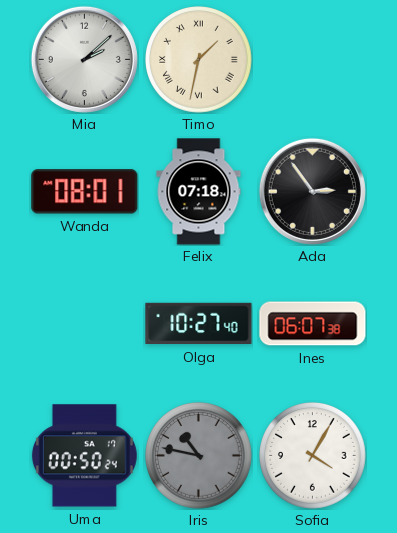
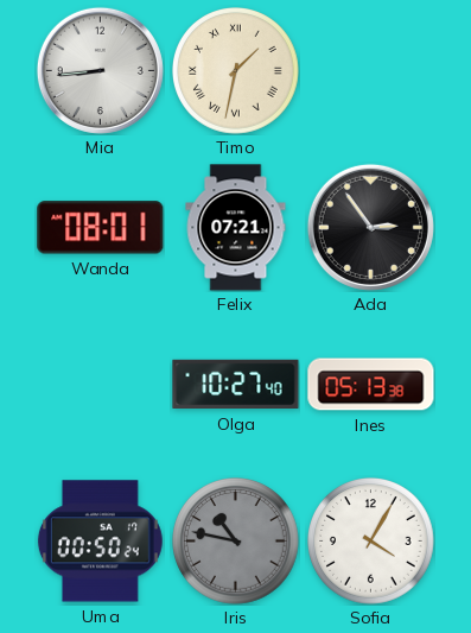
Mia: 2:08 -> 8:44 (100, 70)
Felix: 07:18 -> 07:21 (236, 228)
Ines: 06:07 -> 05:13 (371, 385)
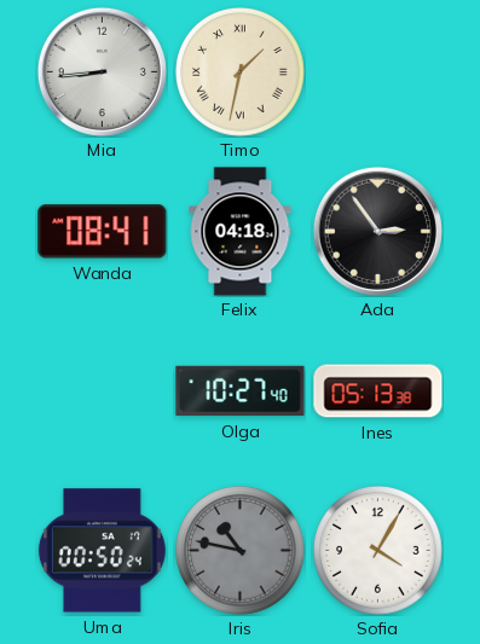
Wanda: 08:01 -> 08:41 (103, 232)
Felix: 07:21 -> 04:18 (241, 232)
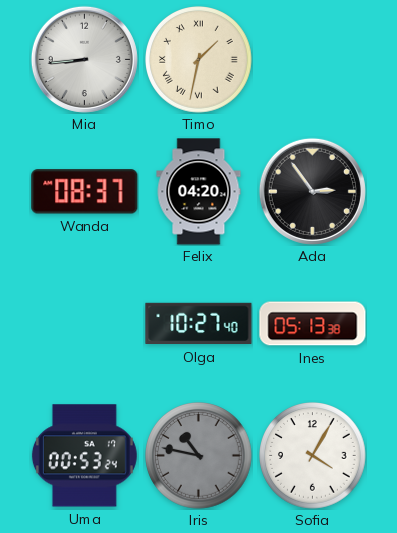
Wanda: 08:41 -> 08:37 (85, 192)
Felix: 04:18 -> 04:20 (199, 192)
Uma: 00:50 -> 00:53 (84, 456)
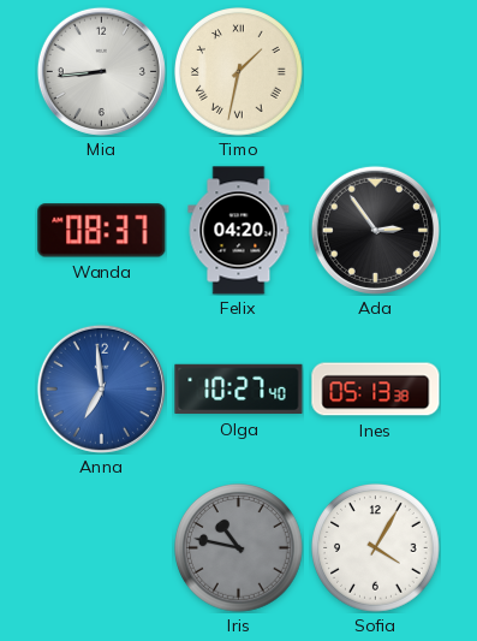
Anna: none -> 6:59 (101, 388)
Uma: 00:53 -> none (84, 456)
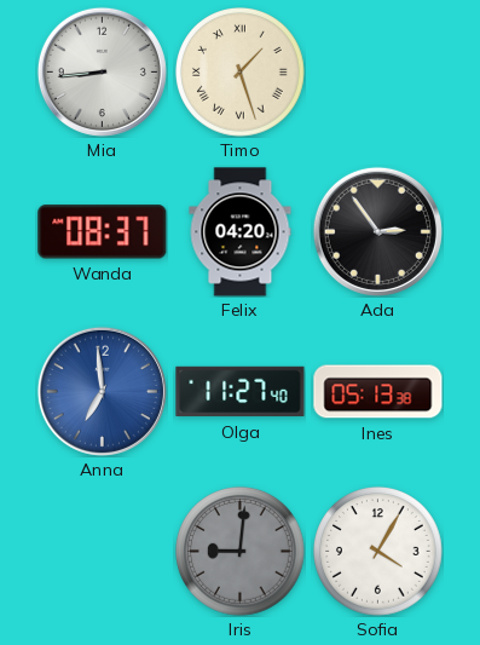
Timo: 1:32 -> 1:27 (241, 73)
Olga: 10:27 -> 11:27 (241, 392)
Iris: 10:47 -> 9:01 (241, 552)
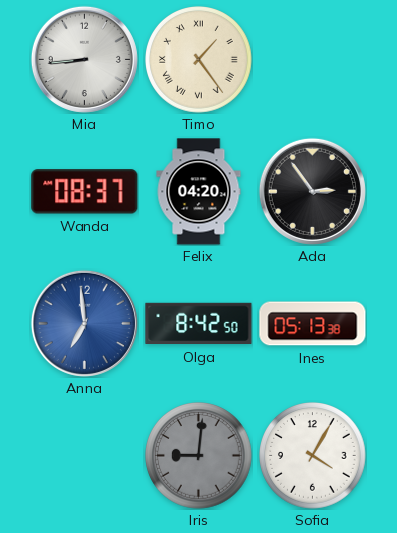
Timo: 1:27 -> 1:24 (199, 60)
Olga: 11:27 -> 8:42 (199, 324)
